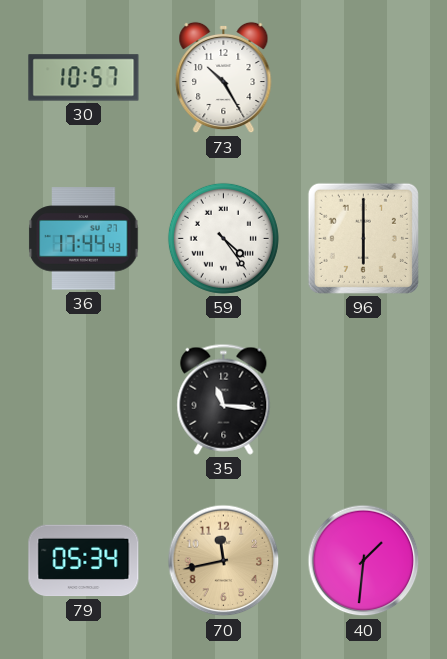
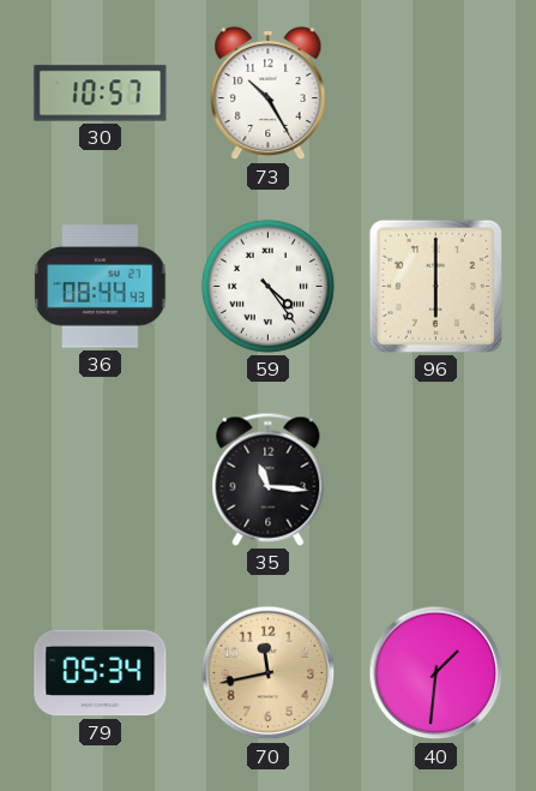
36: 17:44 -> 08:44 (101, 287)
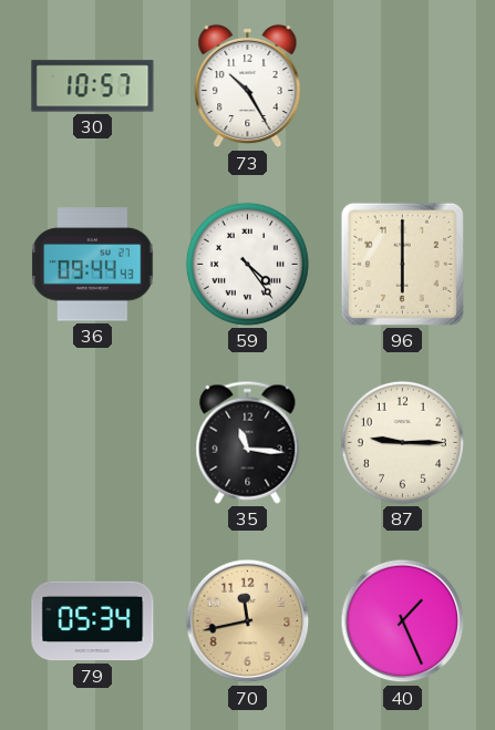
36: 08:44 -> 09:44 (93, 265)
87: none -> 9:15 (402, 442)
40: 1:31 -> 1:26 (403, 621)
